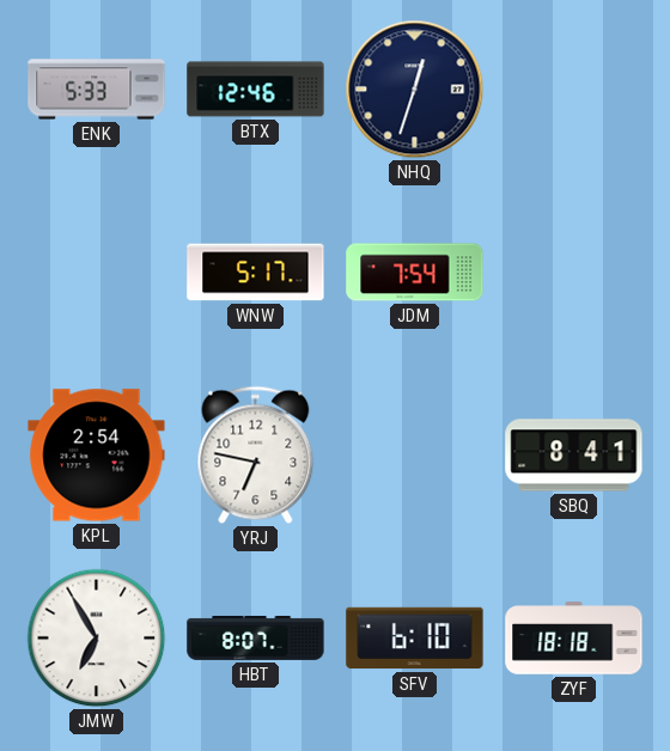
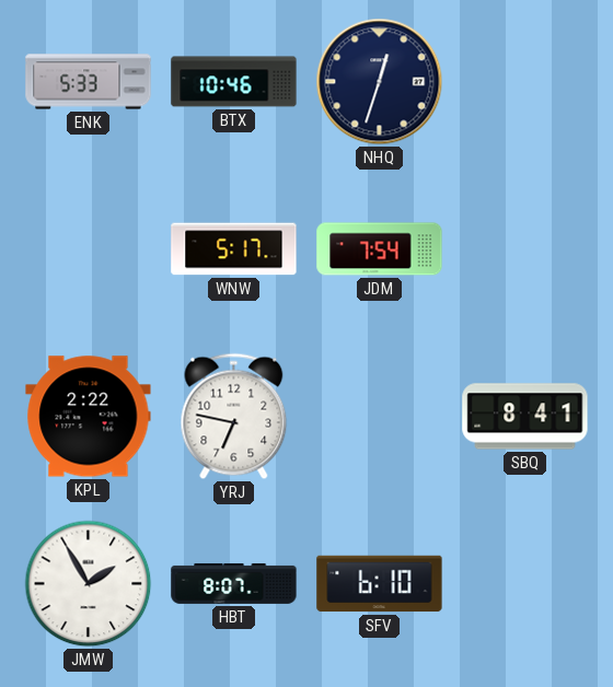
BTX: 12:46 -> 10:46 (234, 82)
KPL: 2:54 -> 2:22 (89, 417)
JMW: 6:55 -> 1:55 (89, 584)
ZYF: 18:18 -> none (574, 639)
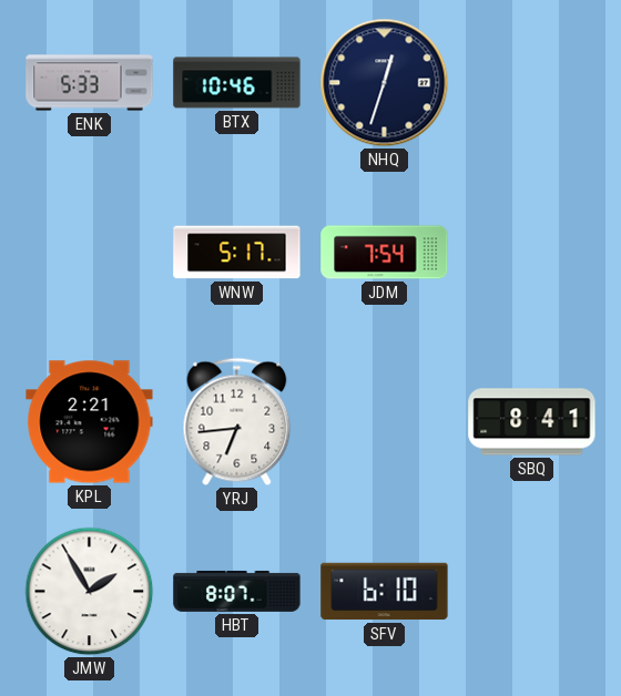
KPL: 2:22 -> 2:21 (90, 422)
YRJ: 6:47 -> 6:44 (237, 422)
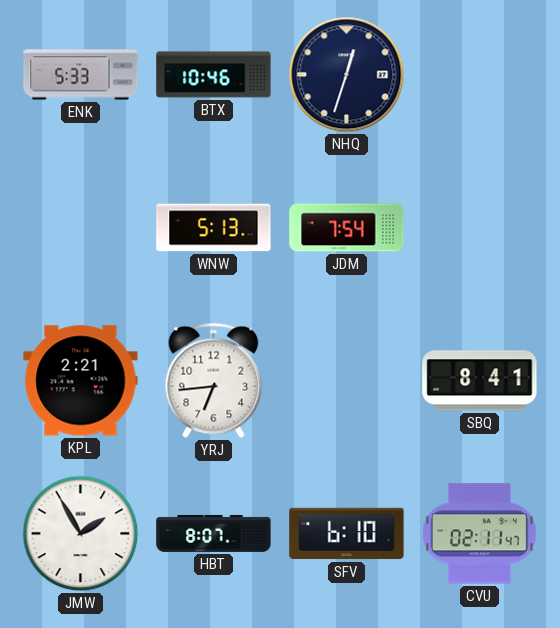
WNW: 5:17 -> 5:13 (214, 228)
CVU: none -> 02:11 (479, 534)
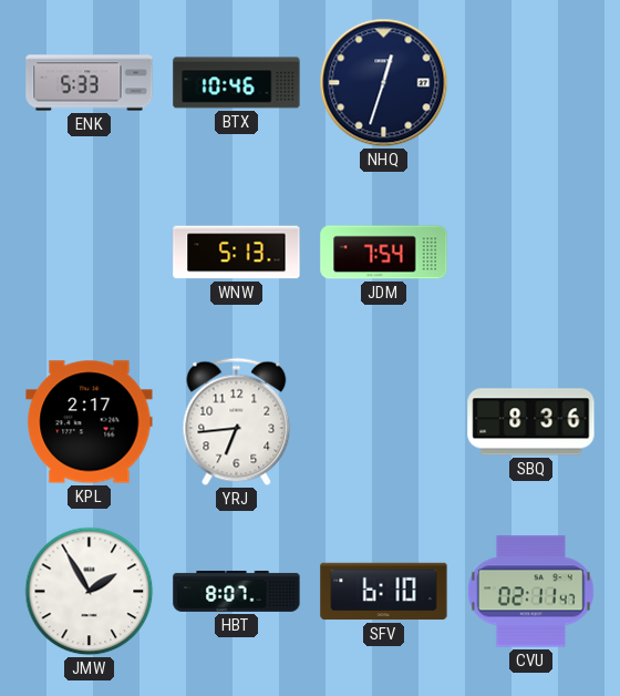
KPL: 2:21 -> 2:17 (90, 422)
SBQ: 8:41 -> 8:36 (531, 422)
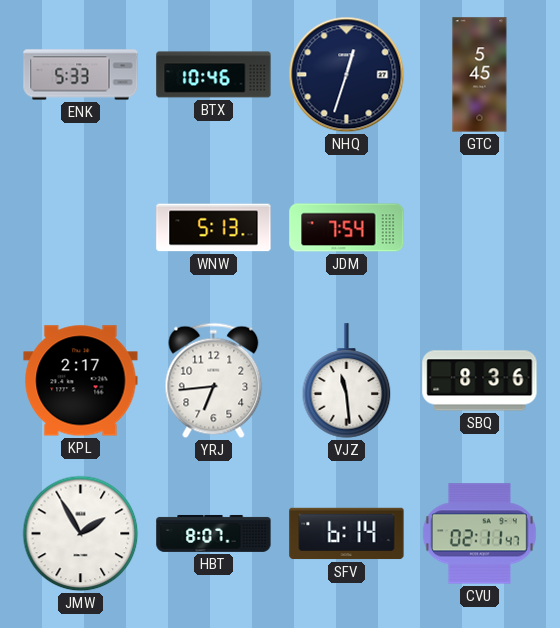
GTC: none -> 5:45 (480, 75)
VJZ: none -> 11:29 (347, 381)
SFV: 6:10 -> 6:14 (347, 534)
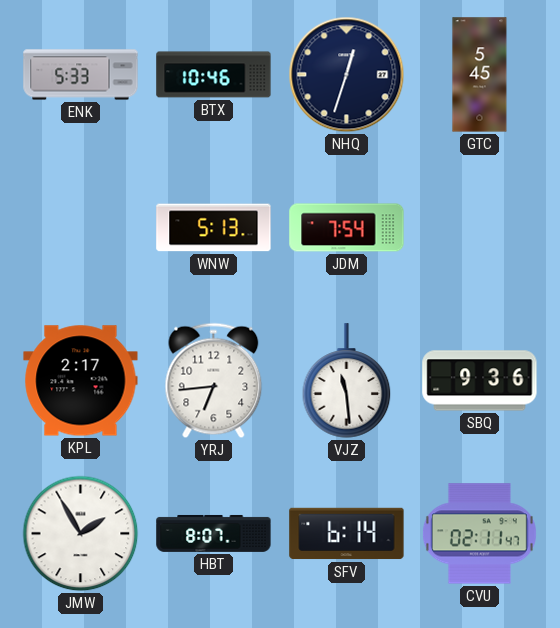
SBQ: 8:36 -> 9:36 (480, 381)
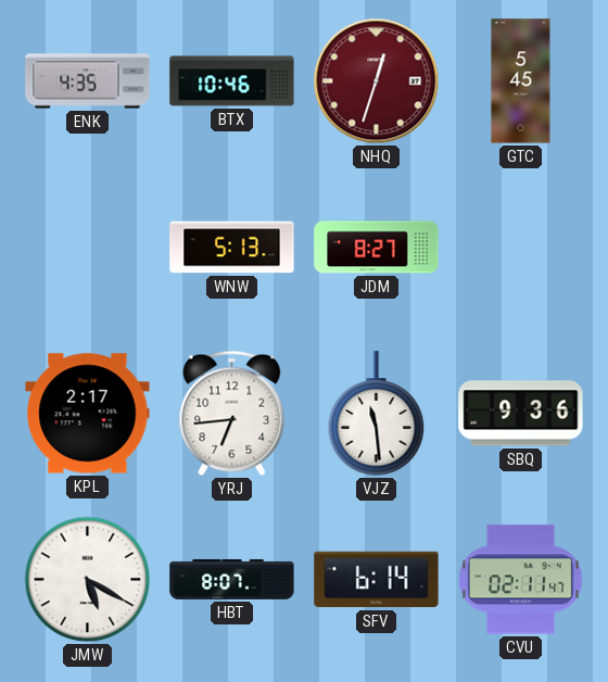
ENK: 5:33 -> 4:35 (88, 81)
NHQ dial: navy -> burgundy (377, 81)
JDM: 7:54 -> 8:27 (377, 248)
JMW: 1:55 -> 5:20 (88, 580)
